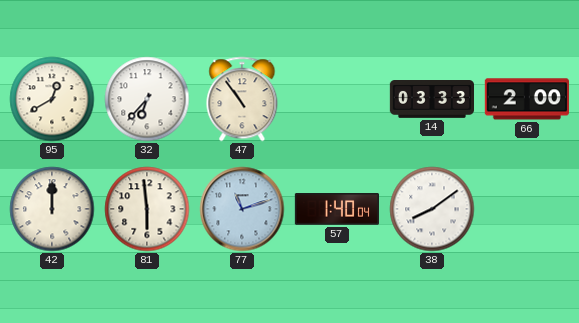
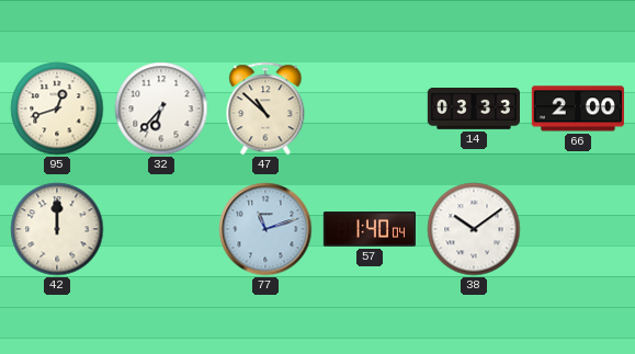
95: 12:40 -> 12:42 (57, 109)
47: 10:54 -> 10:52 (265, 109)
81: 5:59 -> none (147, 209)
38: 8:09 -> 10:09 (474, 229)
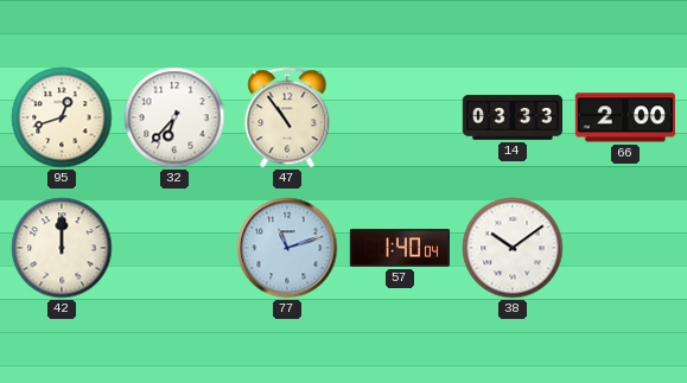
47: 10:52 -> 10:54 (287, 117)
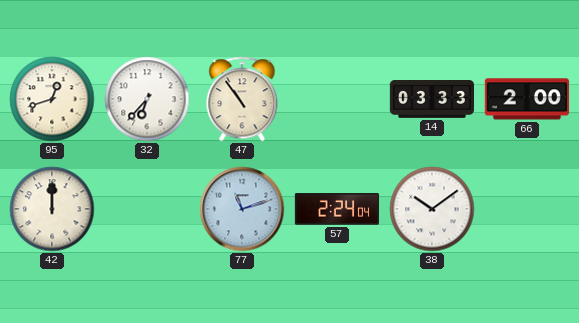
57: 1:40 -> 2:24 (336, 210)
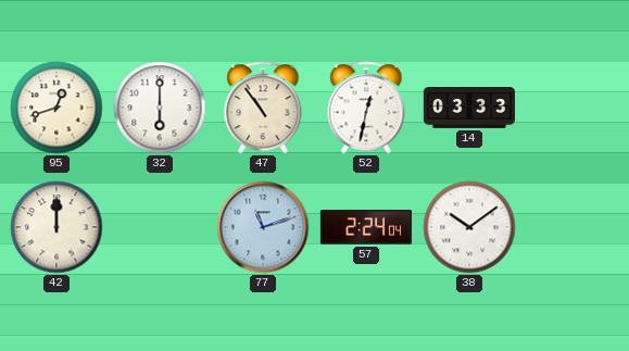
32: 6:37 -> 6:00 (160, 108)
52: none -> 12:32 (366, 108)
66: 2:00 -> none (527, 99)
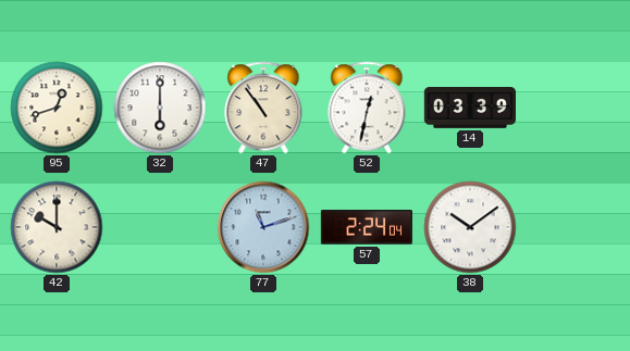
14: 03:33 -> 03:39 (469, 109)
42: 12:00 -> 10:00 (57, 227)
